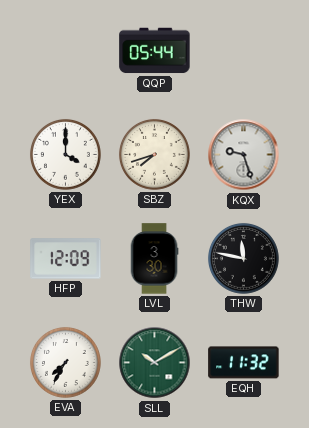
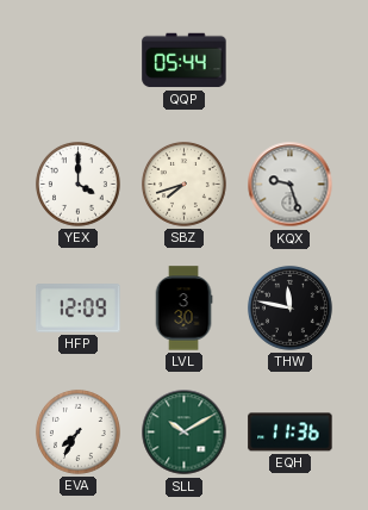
EQH: 11:32 -> 11:36 (291, 433)
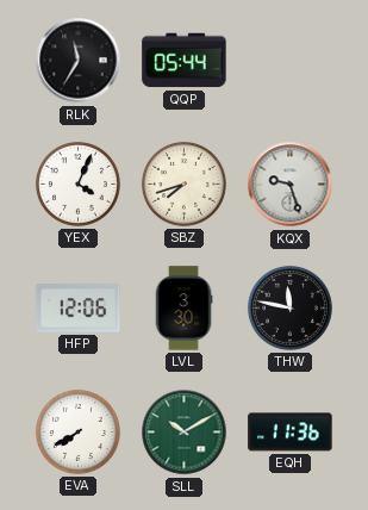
RLK: none -> 11:35 (79, 61)
YEX: 4:00 -> 4:04 (77, 184)
HFP: 12:09 -> 12:06 (79, 309)
EVA: 7:35 -> 7:40 (77, 431)
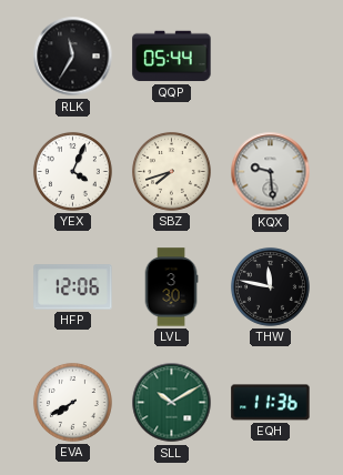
KQX: 9:27 -> 9:29 (271, 172)
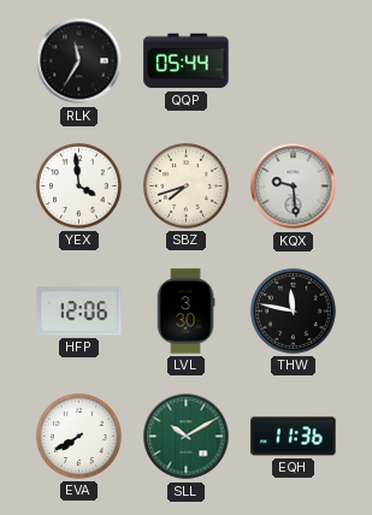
YEX: 4:04 -> 3:59 (78, 185)
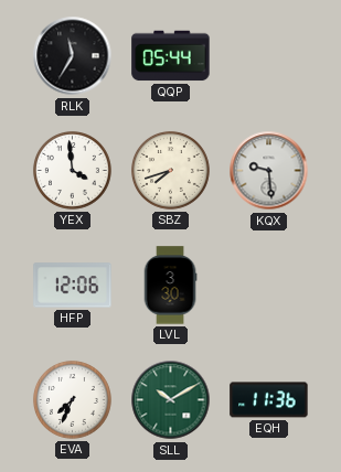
THW: 11:47 -> none (293, 310)
EVA: 7:40 -> 7:34 (72, 399)
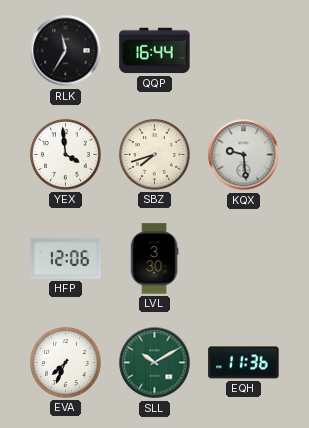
QQP: 05:44 -> 16:44 (155, 51)
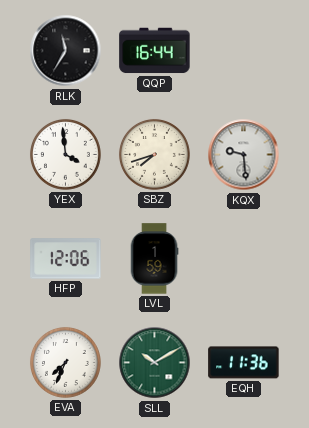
LVL: 3:30 -> 1:59 (154, 259)
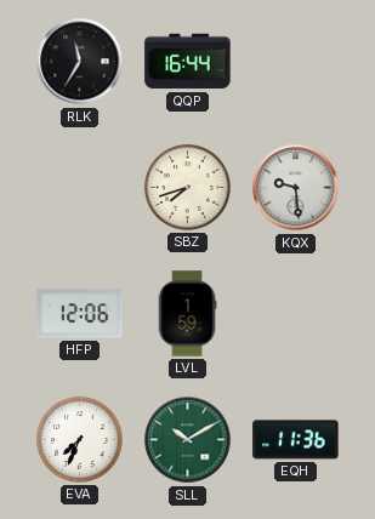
YEX: 3:59 -> none (65, 154)
